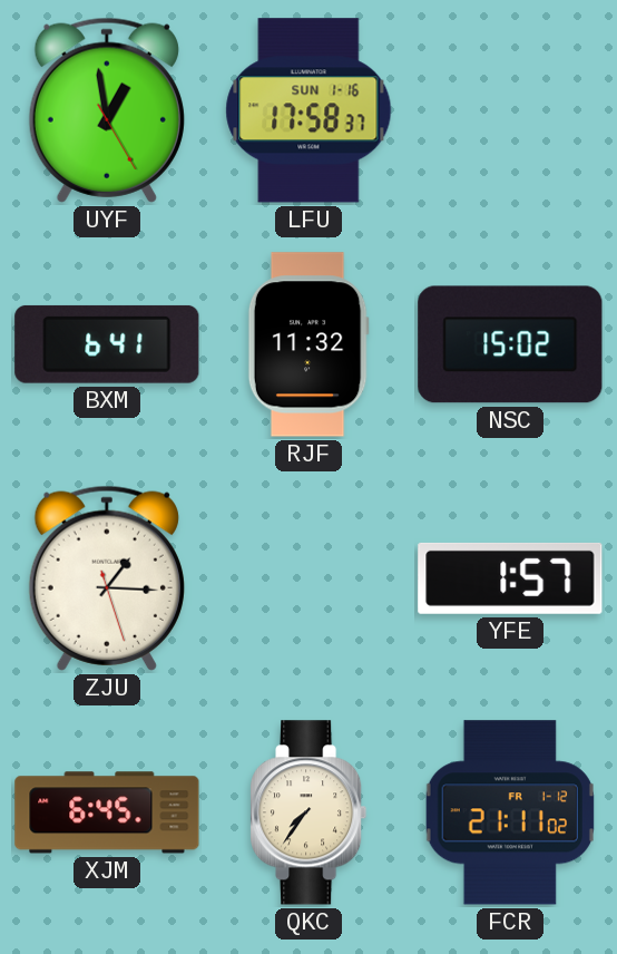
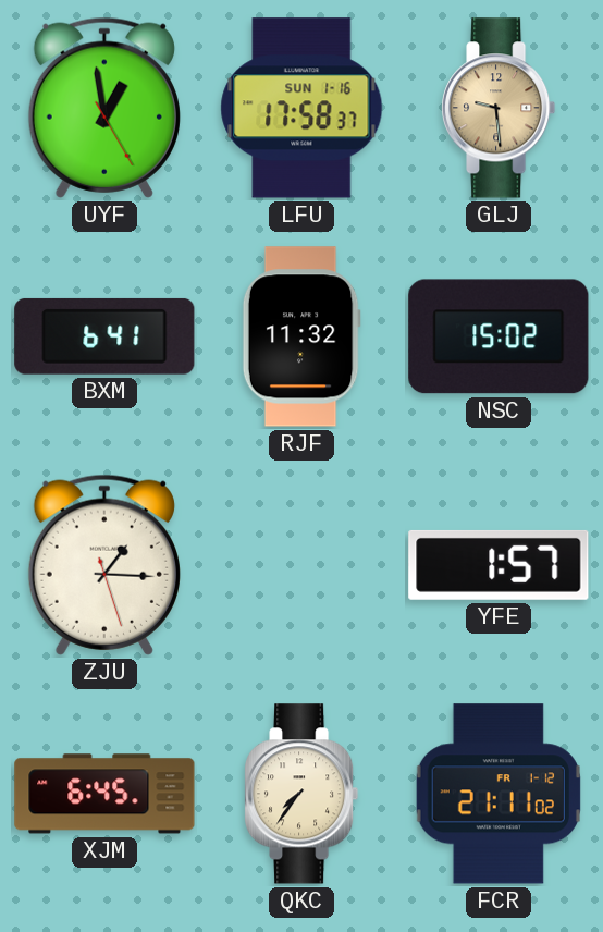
GLJ: none -> 9:29 (500, 108)
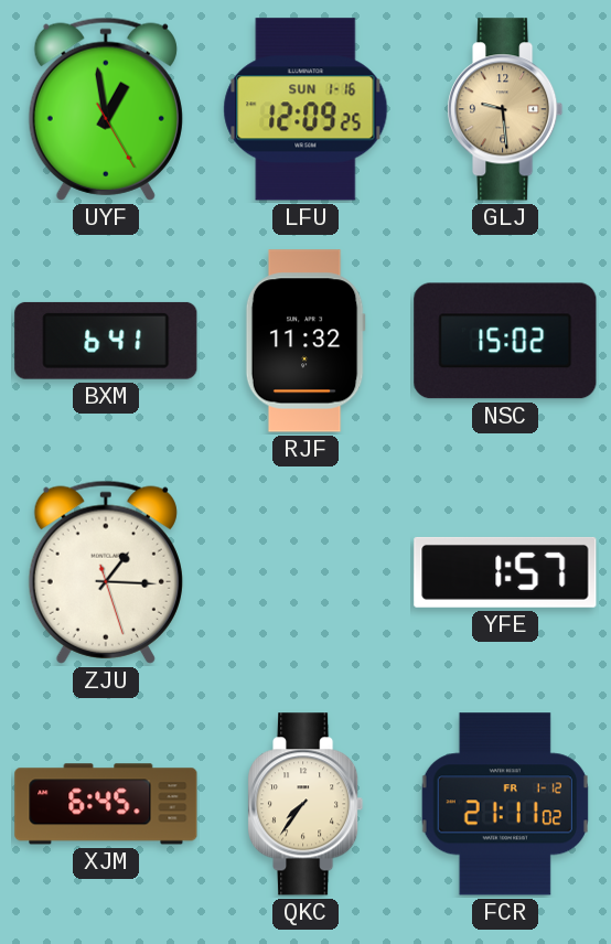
LFU: 17:58 -> 12:09 (305, 109)
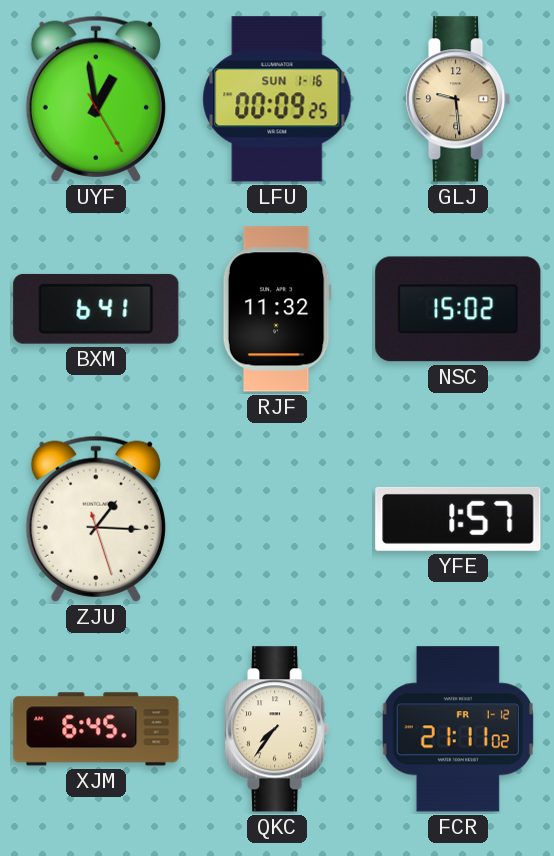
LFU: 12:09 -> 00:09 (277, 99)
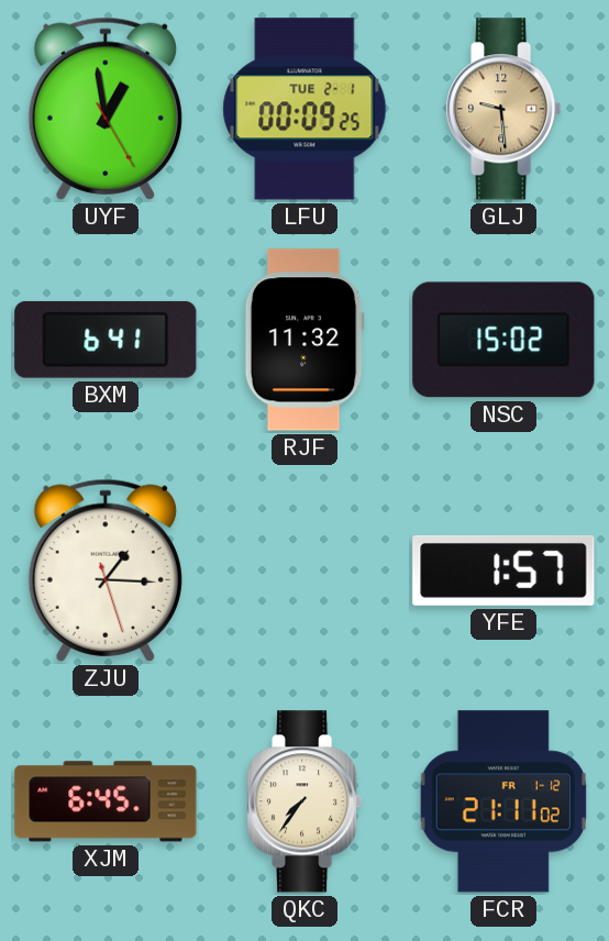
LFU date: SUN 1-16 -> TUE 2-1 (304, 109)
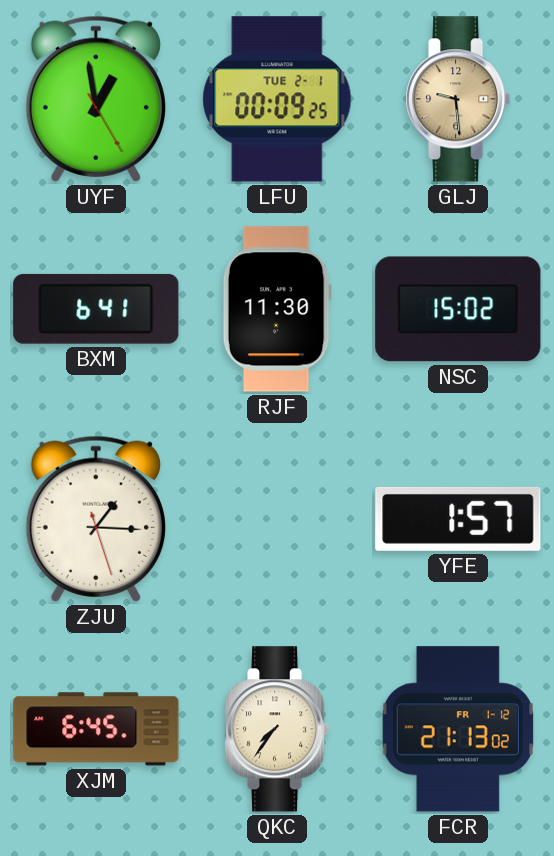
RJF: 11:32 -> 11:30 (277, 309)
FCR: 21:11 -> 21:13 (458, 729)
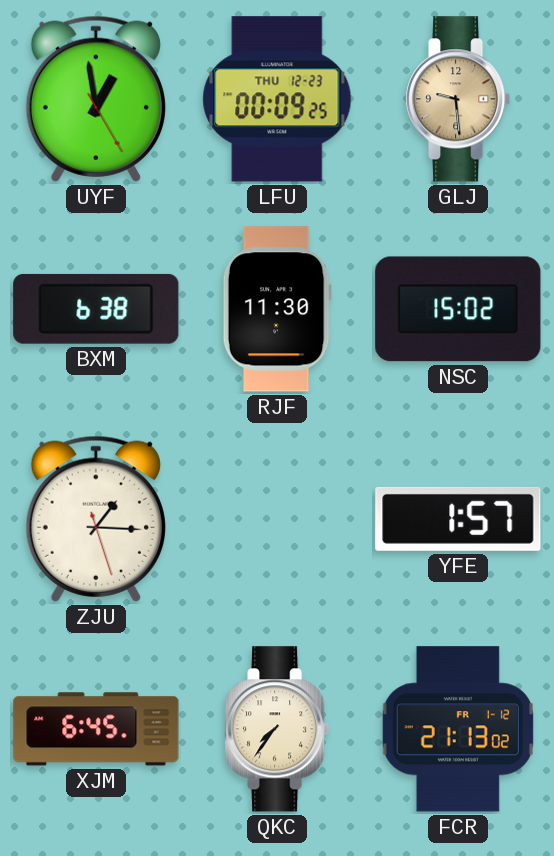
LFU date: TUE 2-1 -> THU 12-23 (277, 99)
BXM: 6:41 -> 6:38 (96, 309)
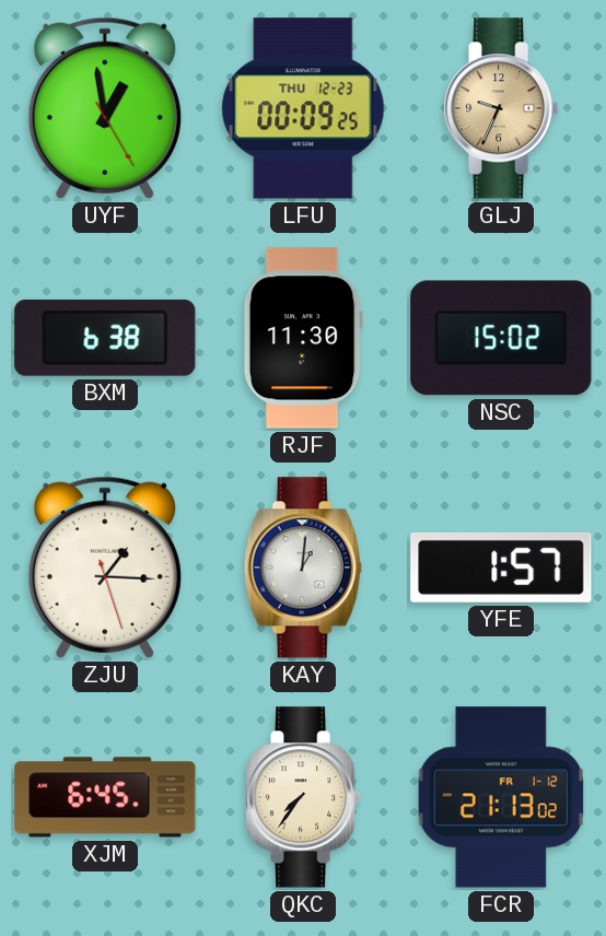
GLJ: 9:29 -> 9:34 (502, 108)
KAY: none -> 1:01 (303, 568)
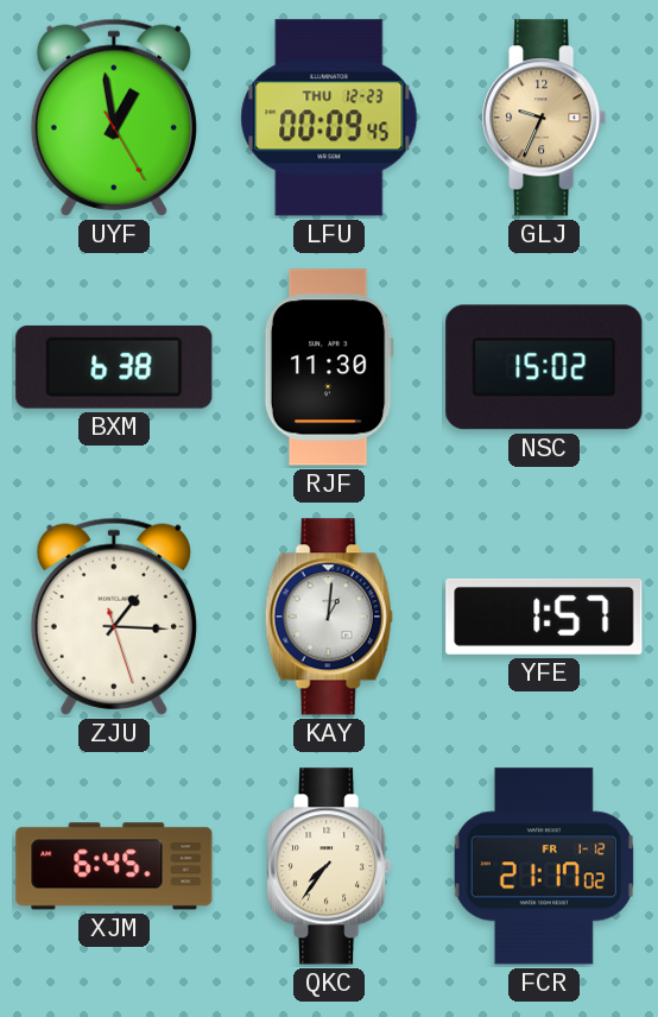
LFU: 00:09:25 -> 00:09:45 (329, 118)
FCR: 21:13 -> 21:17 (544, 866)
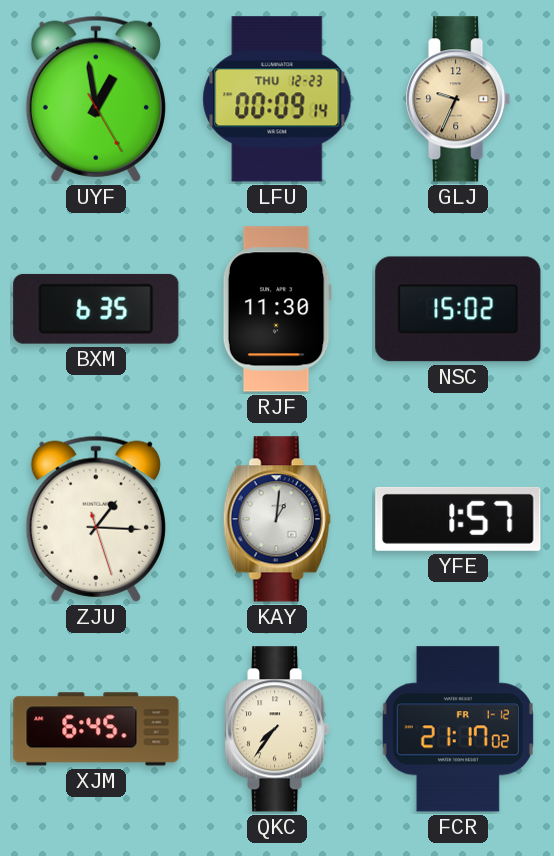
LFU: 00:09:45 -> 00:09:14 (277, 99)
BXM: 6:38 -> 6:35 (96, 309)
